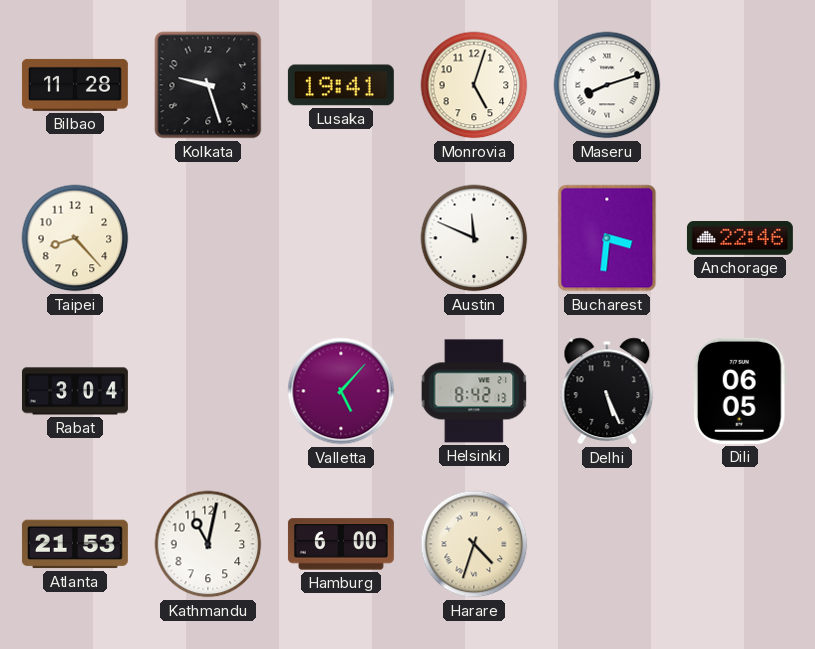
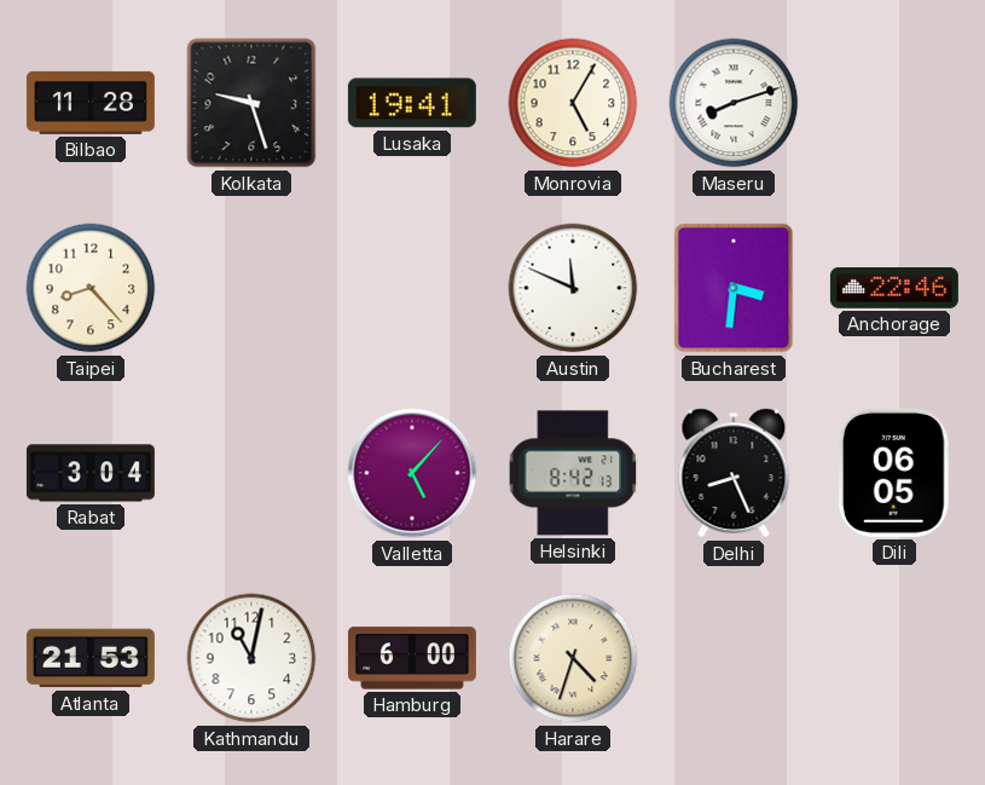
Monrovia: 5:03 -> 5:05 (573, 103)
Delhi: 5:26 -> 8:26 (734, 473)
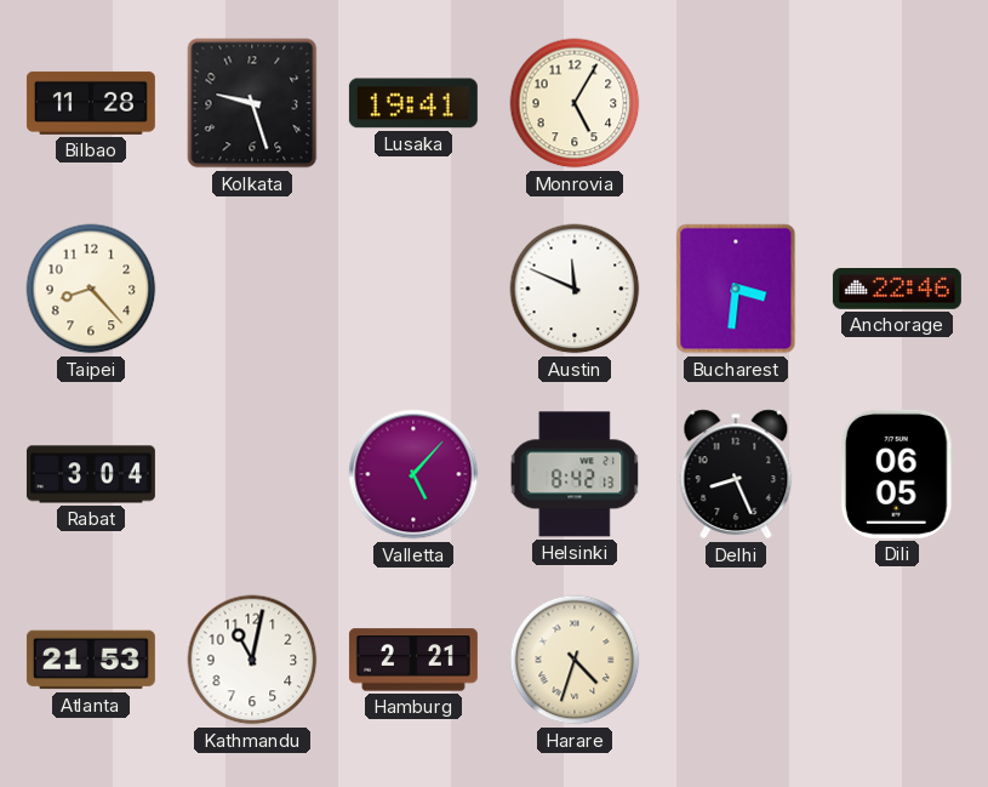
Maseru: 8:12 -> none (734, 103)
Hamburg: 6:00 -> 2:21 (413, 660)
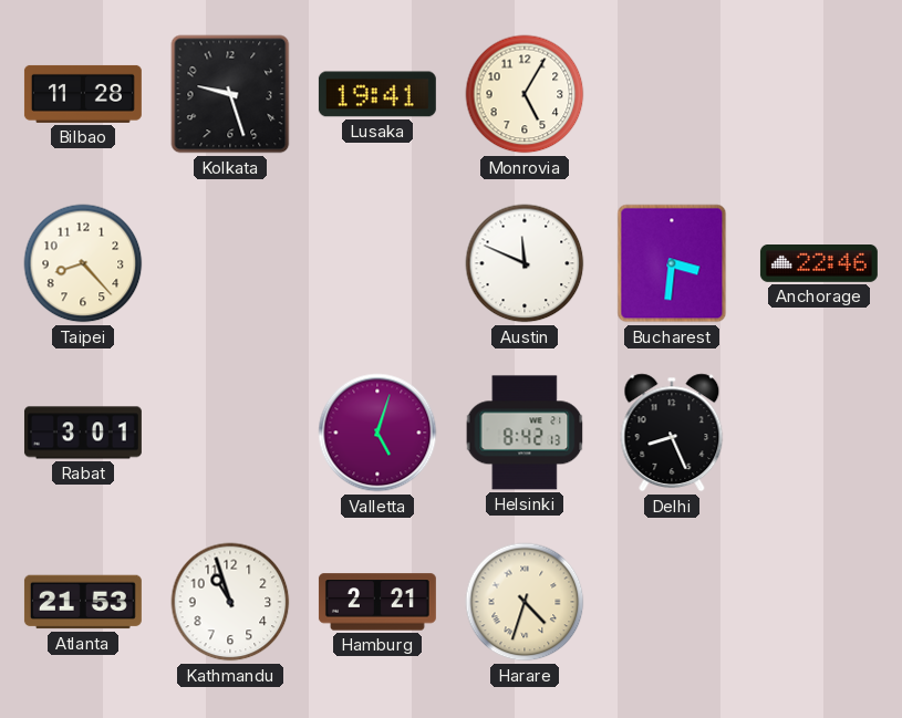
Rabat: 3:04 -> 3:01 (83, 433)
Valletta: 5:07 -> 5:03 (377, 433)
Dili: 06:05 -> none (897, 474)
Kathmandu: 11:02 -> 10:57 (230, 602)
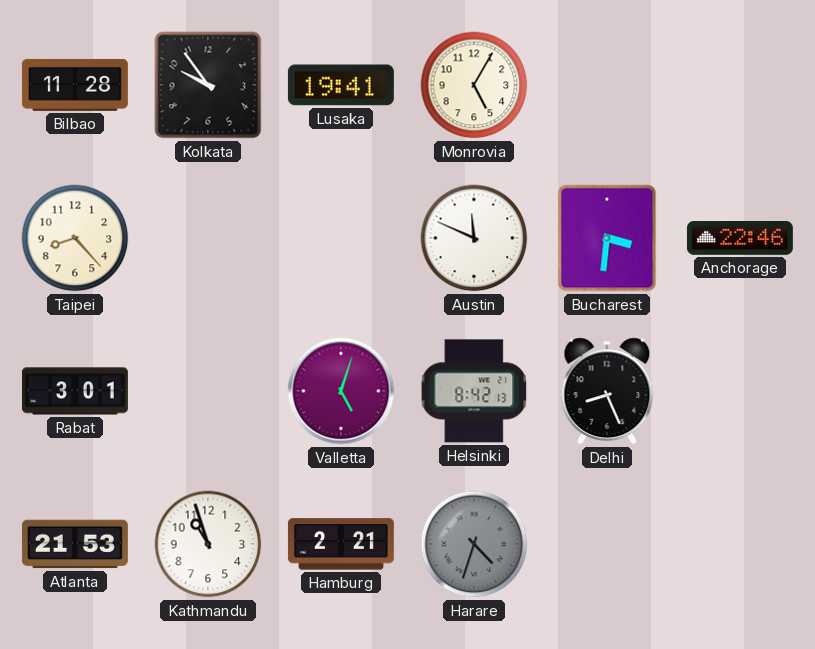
Kolkata: 9:27 -> 9:54 (208, 85)
Harare dial: cream -> grey (474, 544)
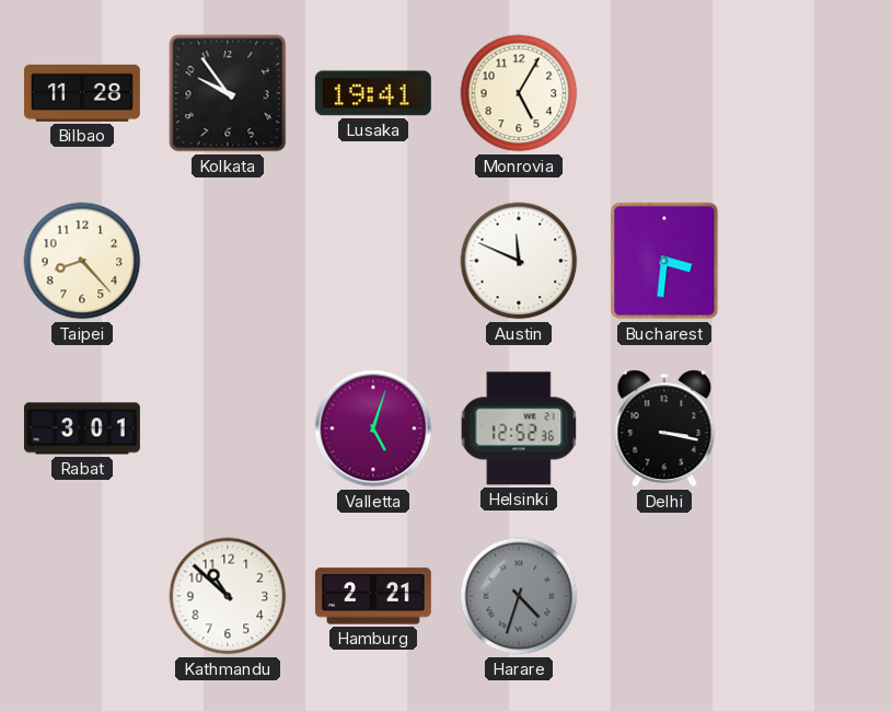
Anchorage: 22:46 -> none (740, 239)
Helsinki: 8:42 -> 12:52 (519, 428)
Delhi: 8:26 -> 3:17 (664, 428)
Atlanta: 21:53 -> none (75, 544)
Kathmandu: 10:57 -> 10:52 (228, 596)
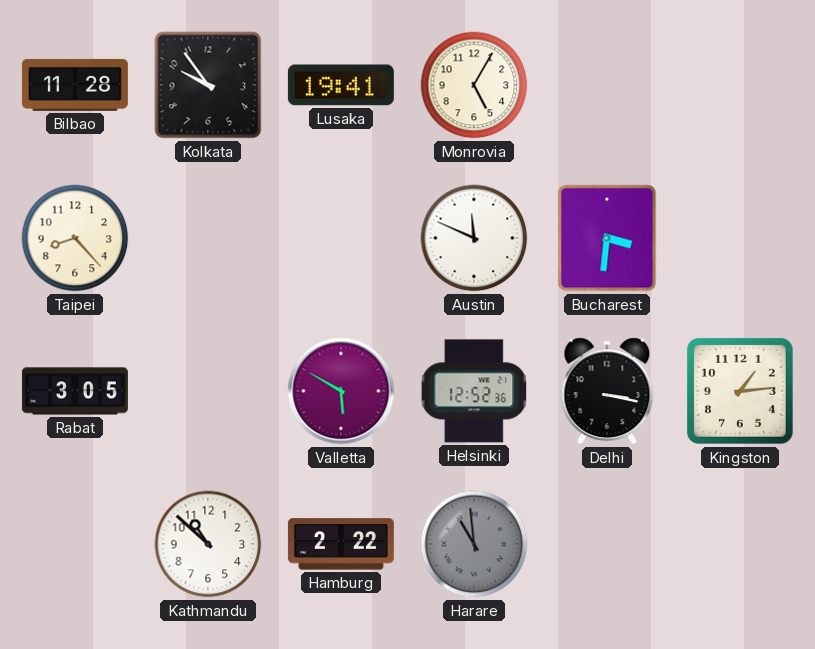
Rabat: 3:01 -> 3:05 (75, 391)
Valletta: 5:03 -> 5:50 (341, 391)
Kingston: none -> 1:14 (740, 391)
Hamburg: 2:21 -> 2:22 (341, 544)
Harare: 4:33 -> 10:59 (474, 544)
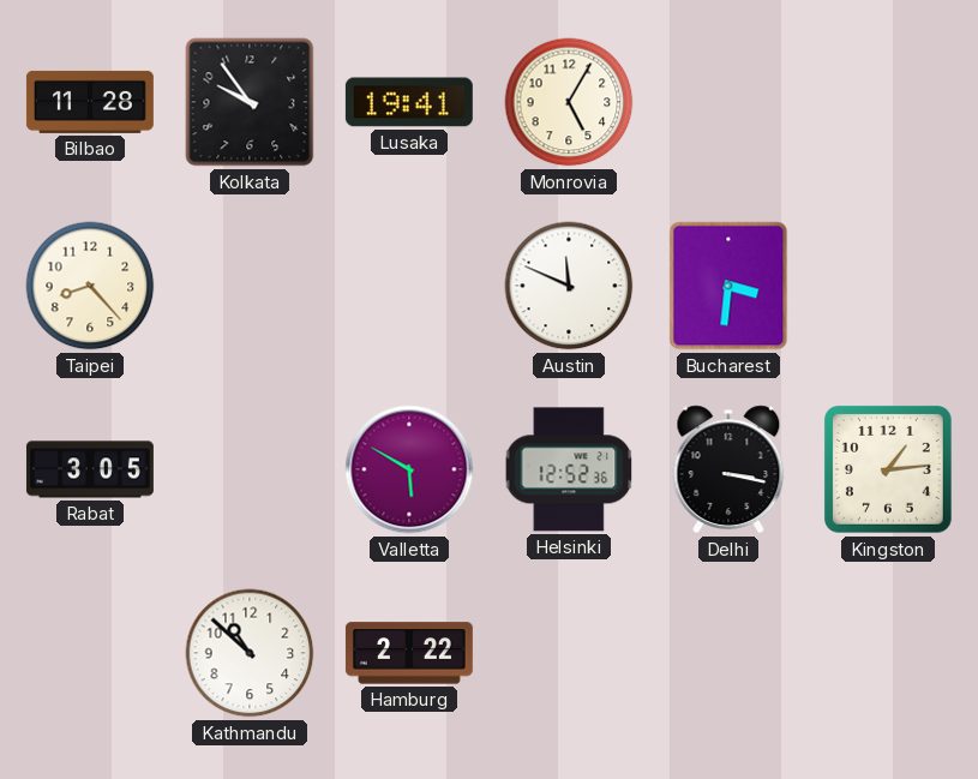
Harare: 10:59 -> none (474, 544)
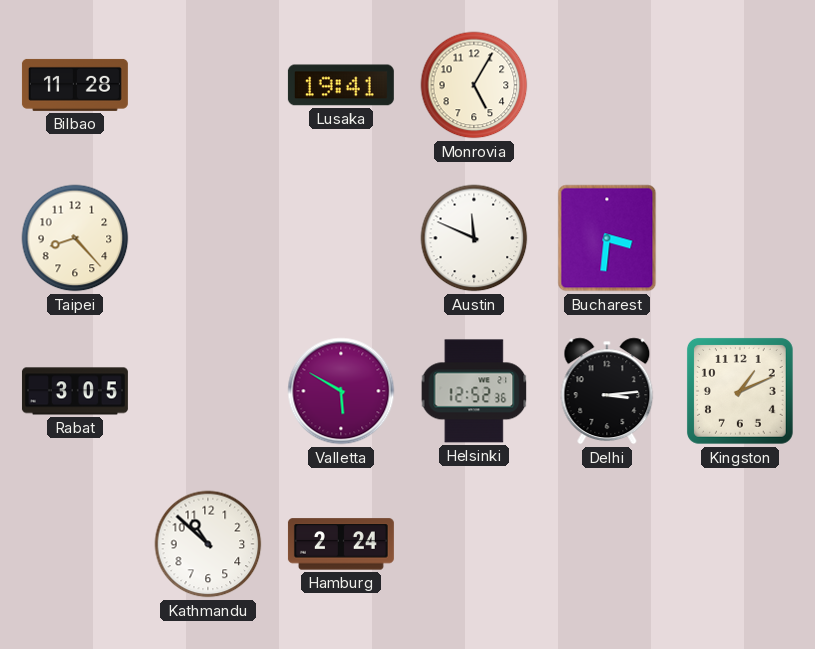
Kolkata: 9:54 -> none (250, 102)
Delhi: 3:17 -> 3:14 (607, 391)
Kingston: 1:14 -> 1:11 (740, 391)
Hamburg: 2:22 -> 2:24 (341, 544)
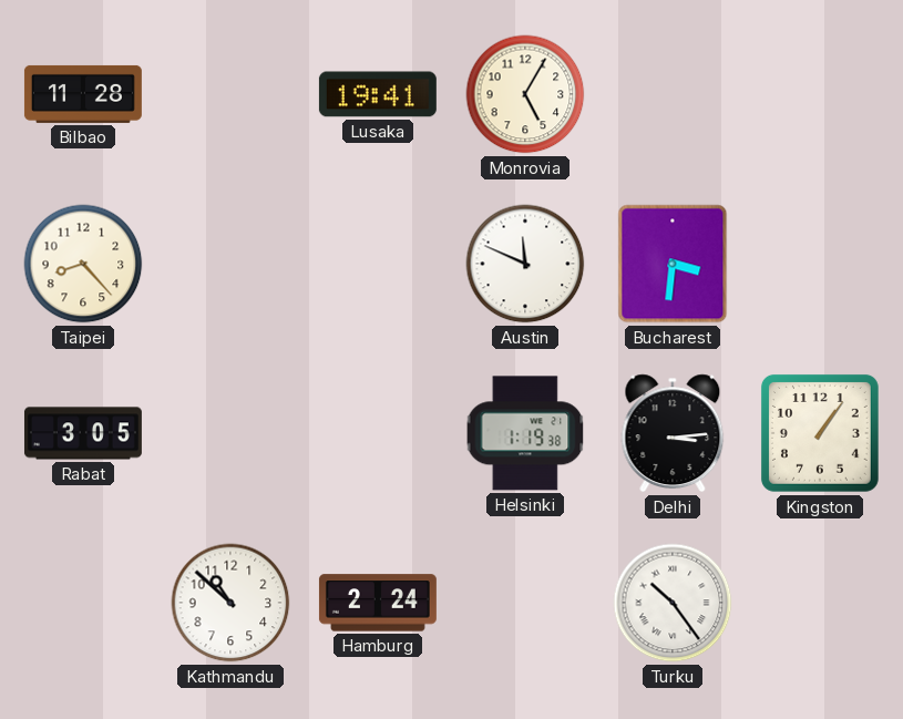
Valletta: 5:50 -> none (341, 391)
Helsinki: 12:52 -> 1:19 (525, 433)
Kingston: 1:11 -> 1:06 (820, 433)
Turku: none -> 10:24 (673, 603)
